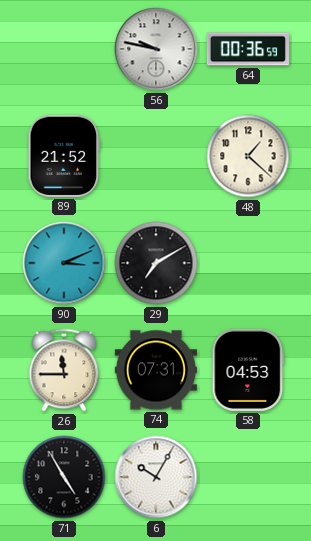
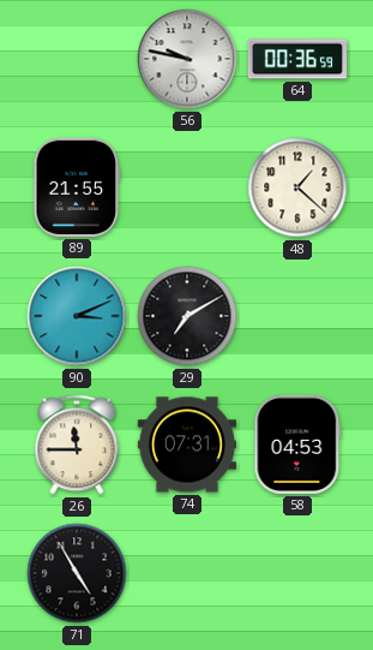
89: 21:52 -> 21:55 (77, 187)
6: 10:05 -> none (156, 477)
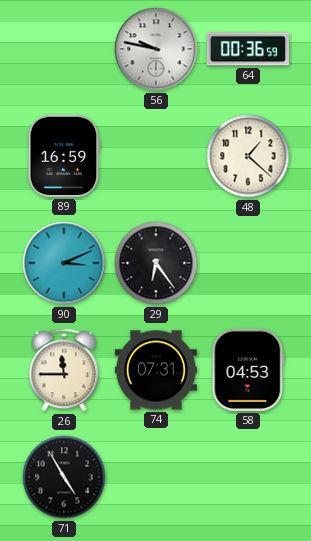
89: 21:55 -> 16:59 (64, 156)
29: 7:10 -> 6:24 (156, 263)
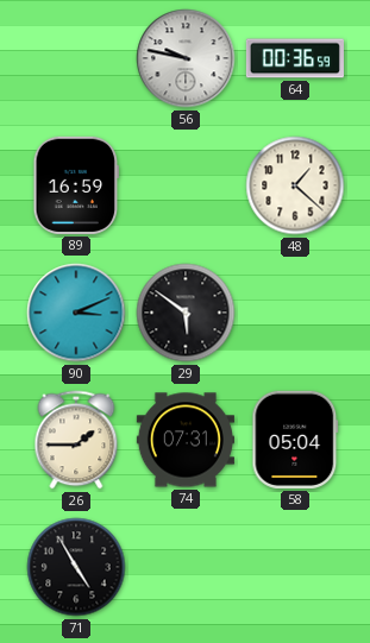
29: 6:24 -> 5:51 (186, 313)
26: 11:45 -> 1:45 (76, 440)
58: 04:53 -> 05:04 (295, 440)
